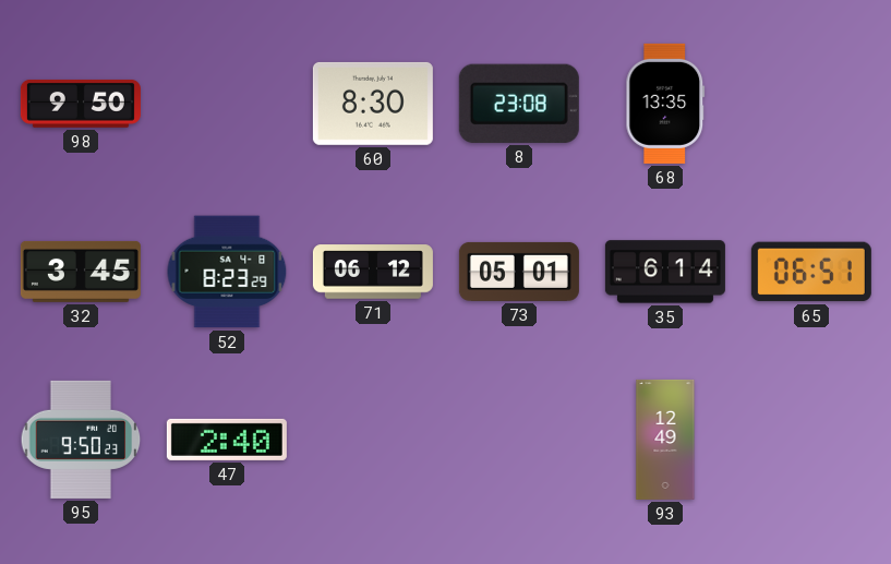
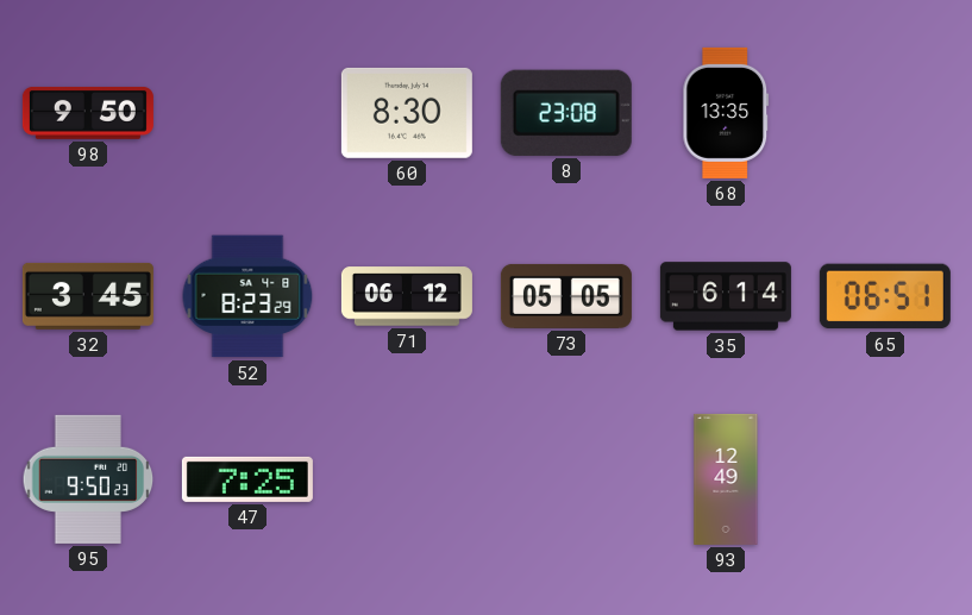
73: 05:01 -> 05:05 (566, 296)
47: 2:40 -> 7:25 (247, 479)
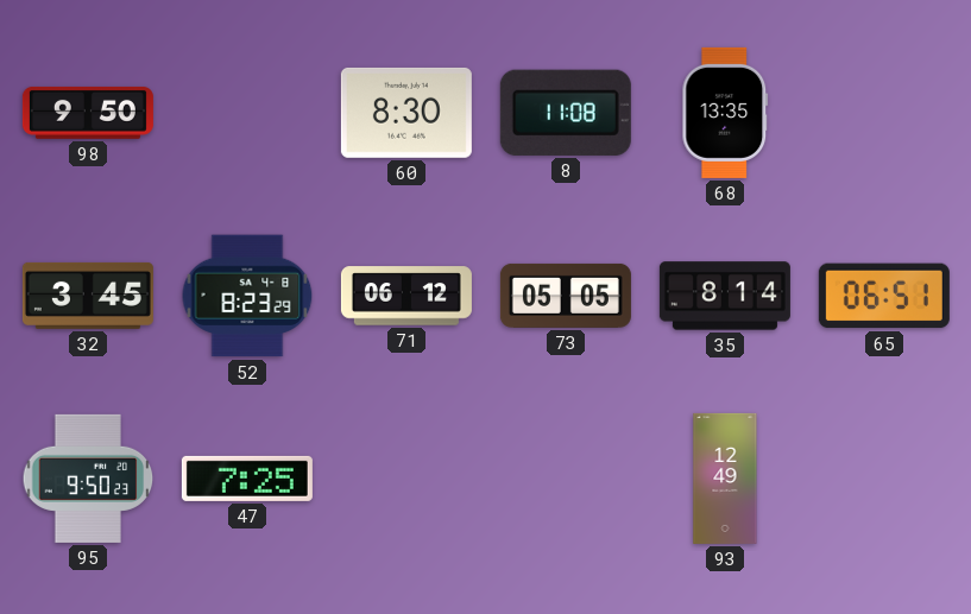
8: 23:08 -> 11:08 (566, 113)
35: 6:14 -> 8:14 (725, 296)
